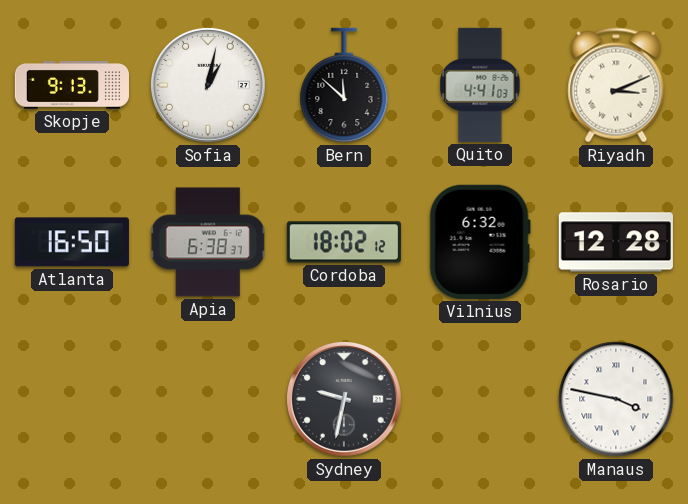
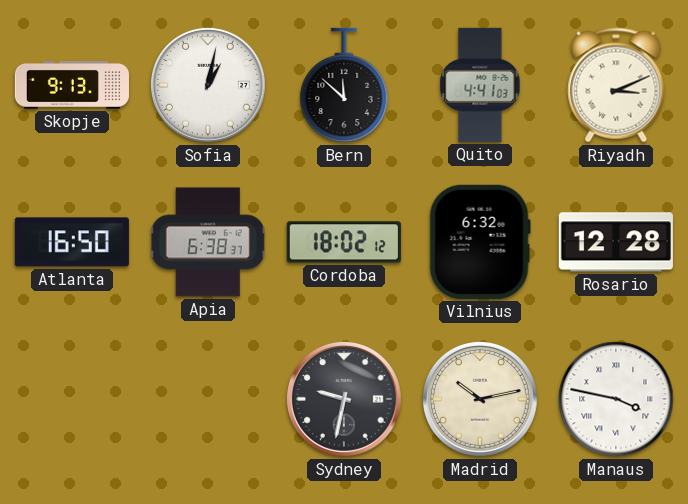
Madrid: none -> 10:13 (480, 399)
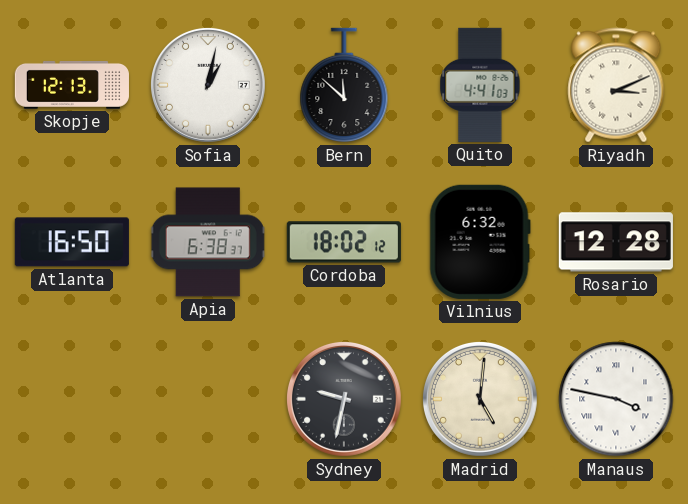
Skopje: 9:13 -> 12:13 (72, 85)
Madrid: 10:13 -> 5:01 (480, 399)
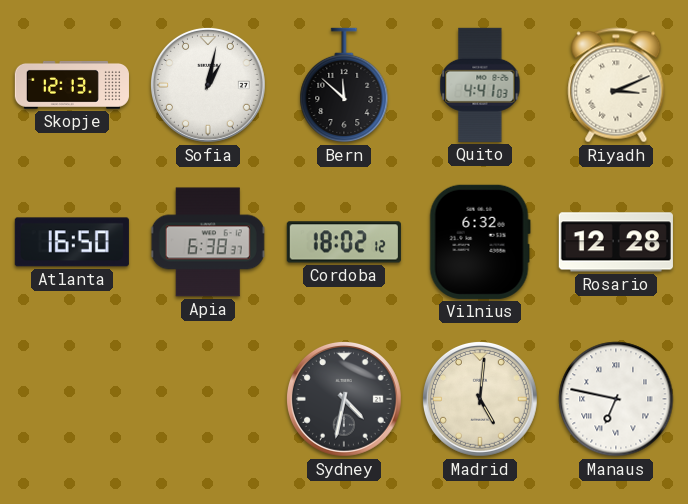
Sydney: 9:32 -> 4:32 (344, 399)
Manaus: 3:47 -> 6:47 (616, 399)
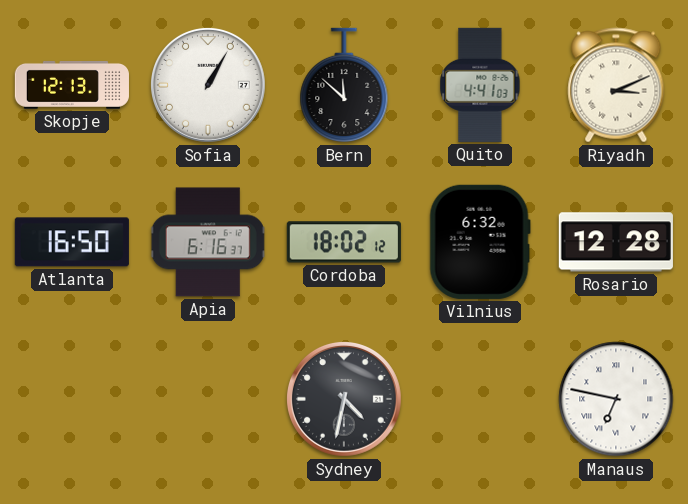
Sofia: 1:02 -> 1:05 (208, 85)
Apia: 6:38 -> 6:16 (208, 242)
Madrid: 5:01 -> none (480, 399)
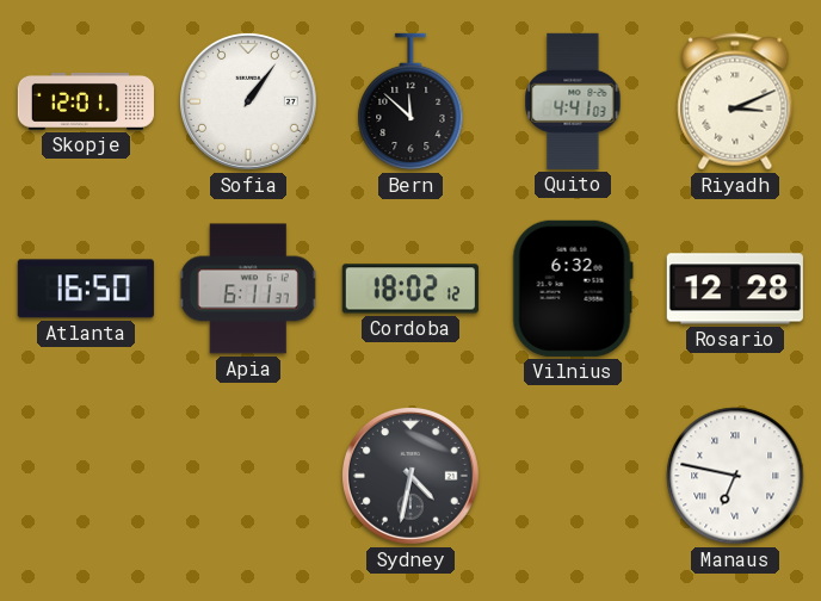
Skopje: 12:13 -> 12:01 (86, 101)
Sofia: 1:05 -> 1:06 (248, 101)
Apia: 6:16 -> 6:11 (248, 289)
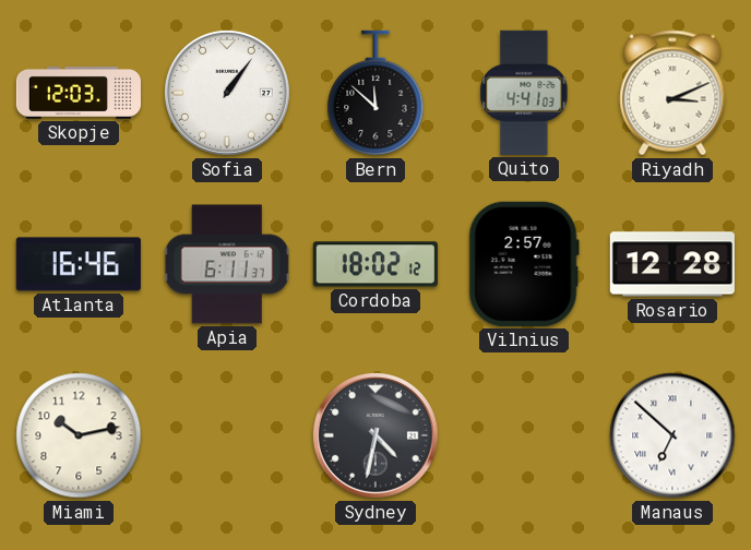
Skopje: 12:01 -> 12:03 (79, 93)
Atlanta: 16:50 -> 16:46 (79, 264)
Vilnius: 6:32 -> 2:57 (524, 264)
Miami: none -> 10:13 (79, 435)
Manaus: 6:47 -> 6:52 (672, 435)
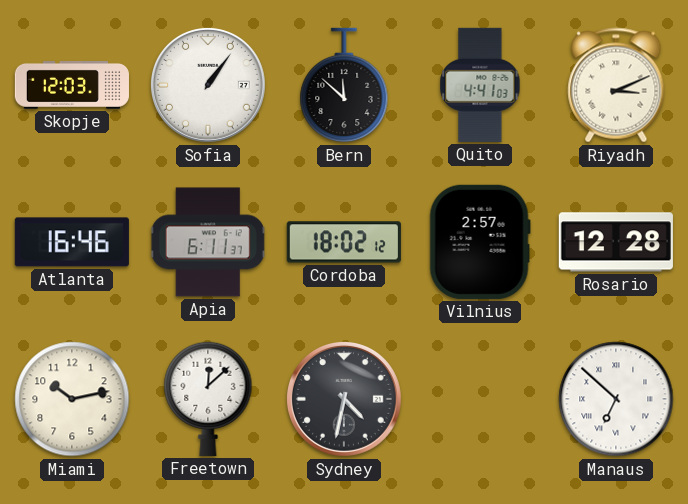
Freetown: none -> 12:08 (208, 399)
